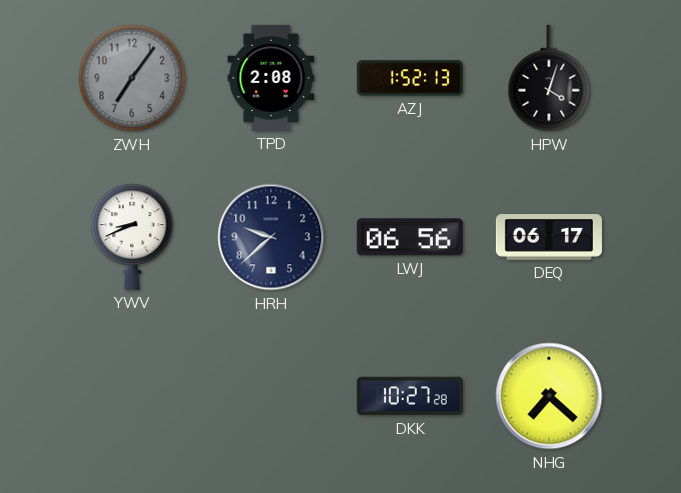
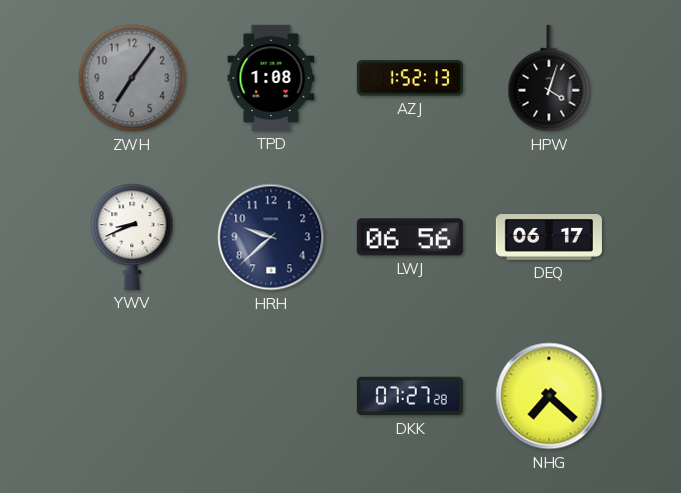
TPD: 2:08 -> 1:08 (271, 78)
DKK: 10:27 -> 07:27 (410, 396)
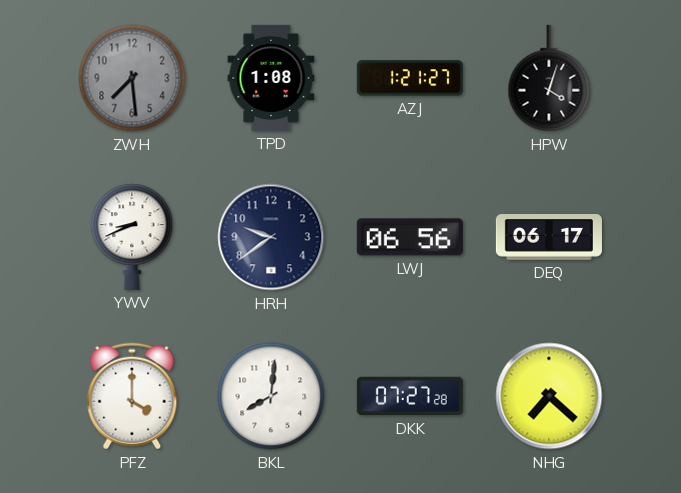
ZWH: 7:06 -> 7:29 (132, 78)
AZJ: 1:52 -> 1:21 (410, 78)
HRH: 9:38 -> 9:39 (271, 237)
PFZ: none -> 4:00 (132, 396)
BKL: none -> 8:01 (271, 396)
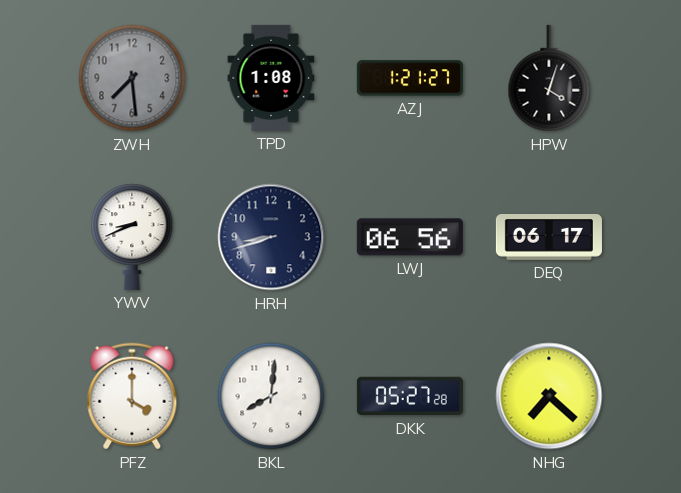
HRH: 9:39 -> 8:42 (271, 237)
DKK: 07:27 -> 05:27 (410, 396)
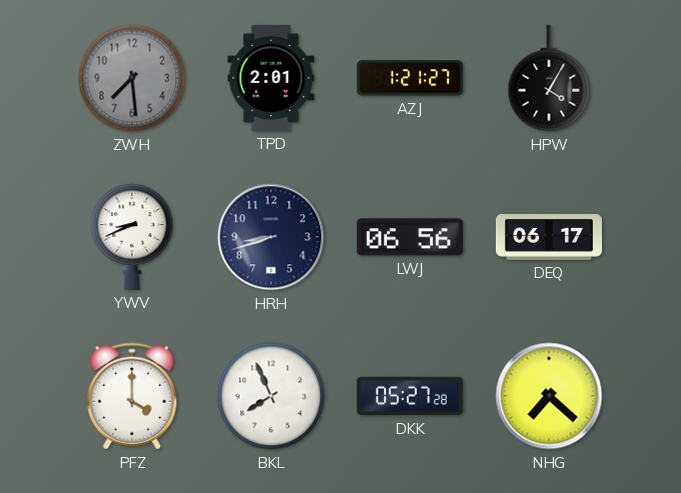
TPD: 1:08 -> 2:01 (271, 78)
HPW: 4:03 -> 4:05 (549, 78)
BKL: 8:01 -> 7:56 (271, 396)
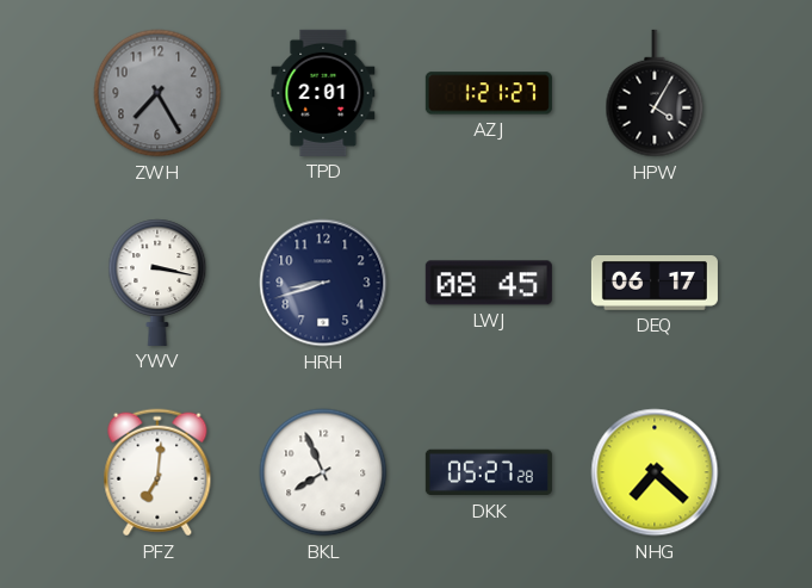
ZWH: 7:29 -> 7:25 (157, 93)
YWV: 8:41 -> 3:17 (157, 283)
LWJ: 06:56 -> 08:45 (489, 283)
PFZ: 4:00 -> 7:01 (157, 472)
